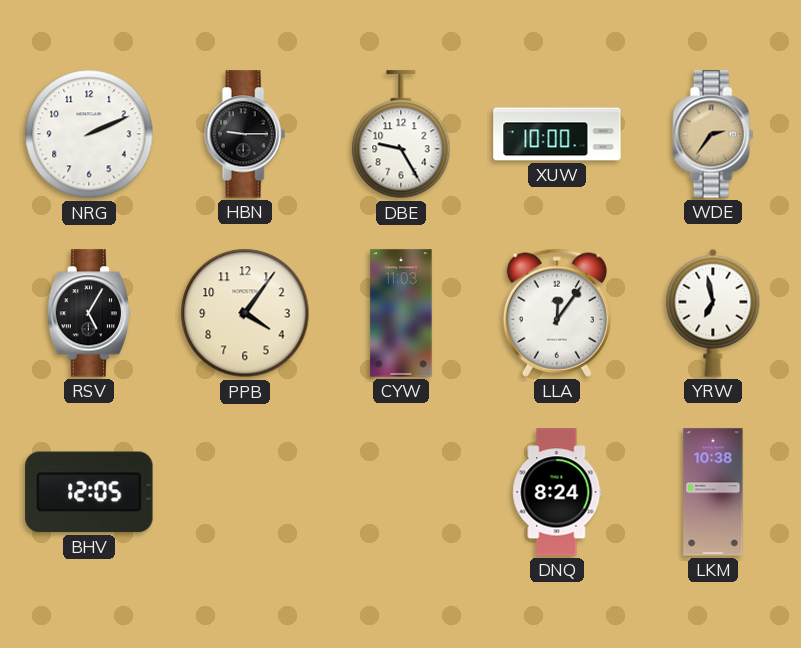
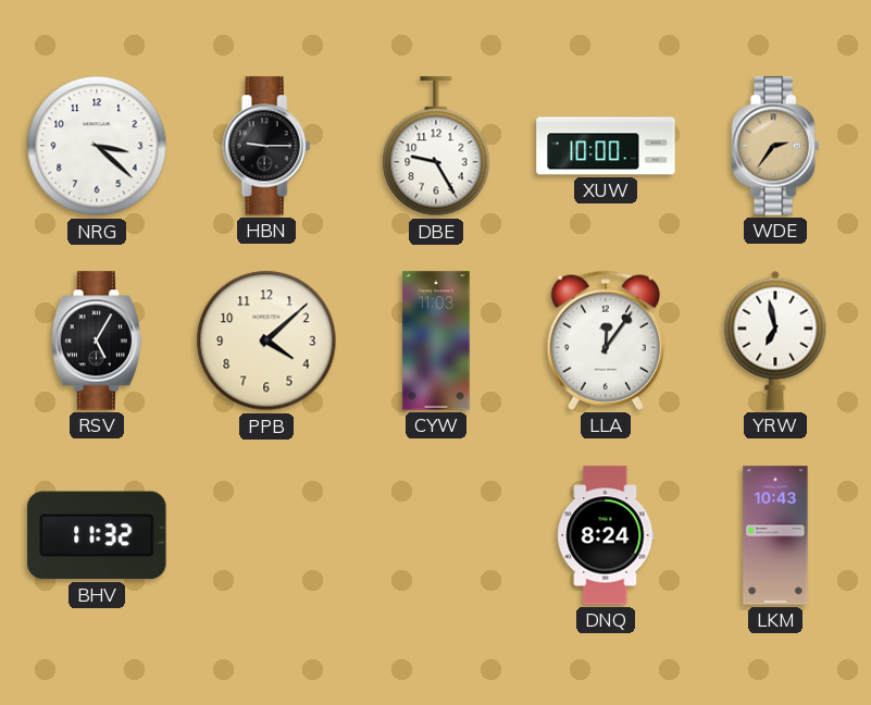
NRG: 2:11 -> 3:22 (97, 146)
PPB: 4:06 -> 4:08 (266, 341)
BHV: 12:05 -> 11:32 (97, 535)
LKM: 10:38 -> 10:43 (775, 535)
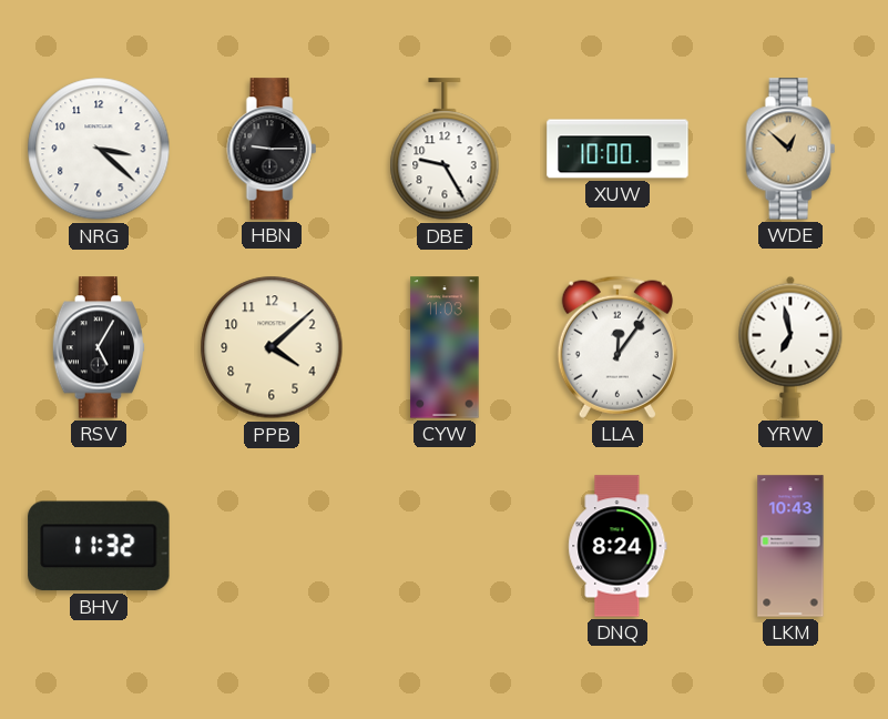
WDE: 2:36 -> 12:52 (790, 149)
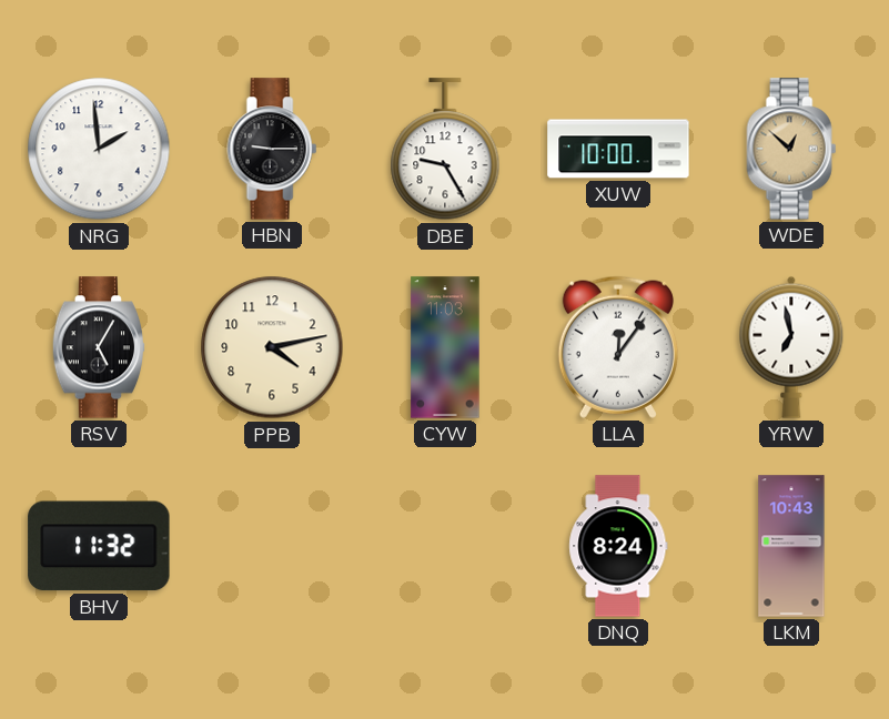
NRG: 3:22 -> 1:59 (99, 149)
PPB: 4:08 -> 4:13 (272, 347)
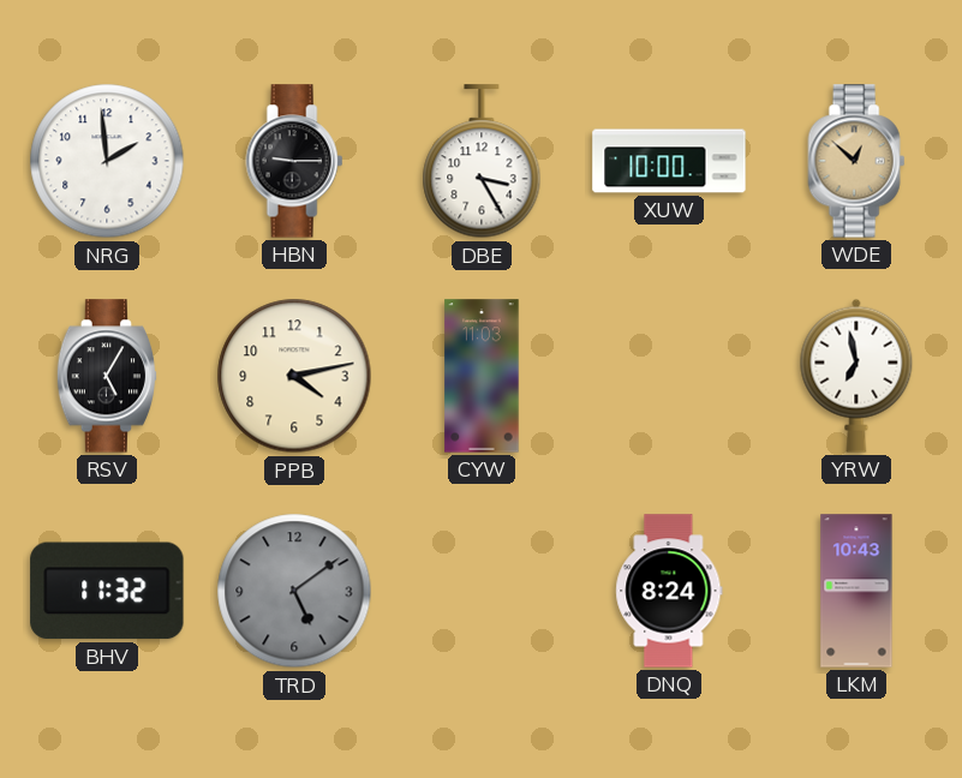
DBE: 9:25 -> 3:25 (482, 162)
LLA: 12:06 -> none (618, 347)
TRD: none -> 5:09 (294, 591)
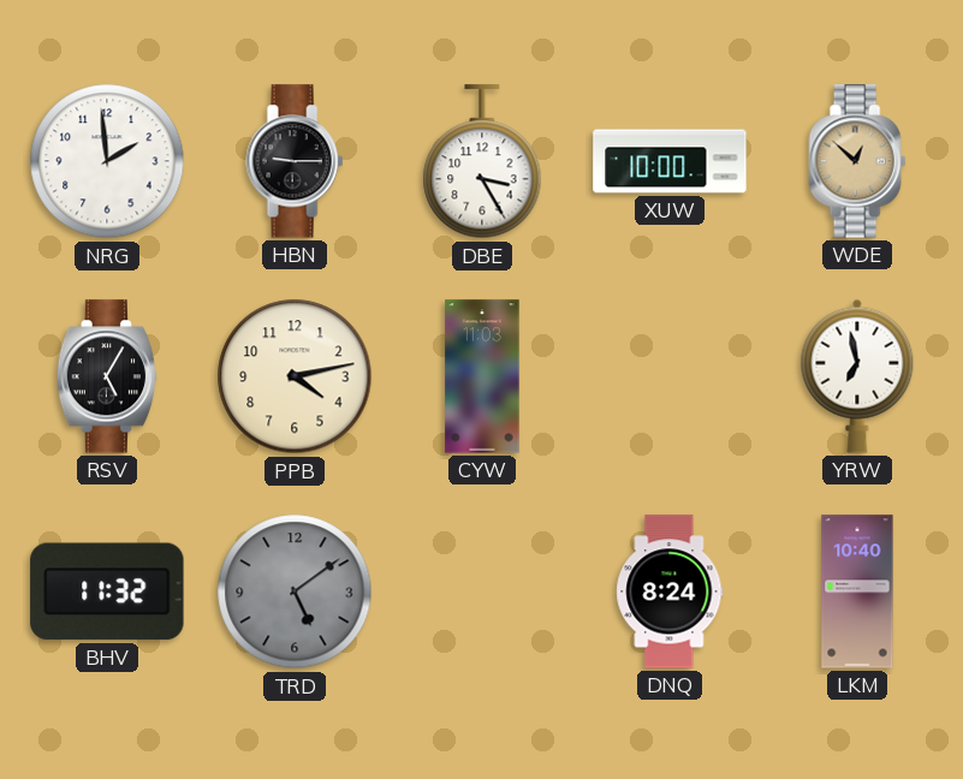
LKM: 10:43 -> 10:40 (857, 591)
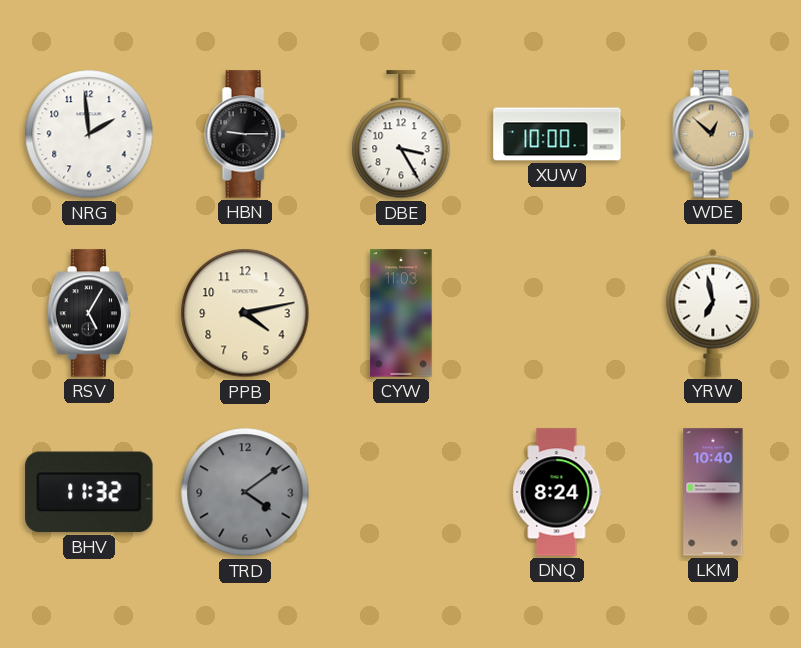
TRD: 5:09 -> 4:09 (245, 492)
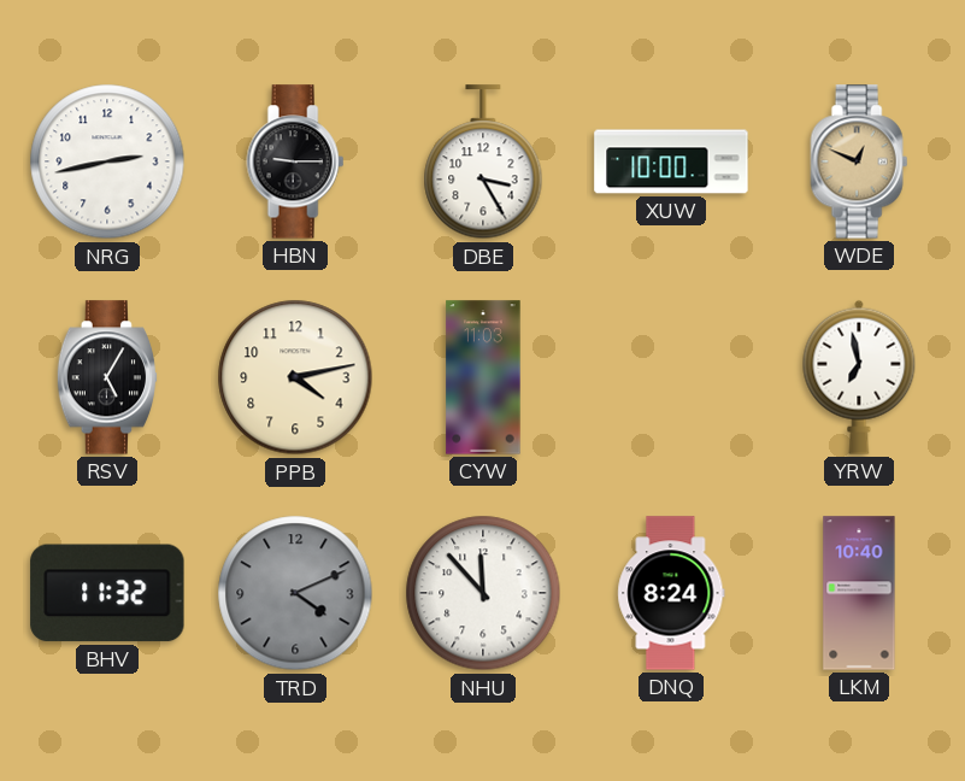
NRG: 1:59 -> 2:43 (107, 162)
WDE: 12:52 -> 12:49 (859, 162)
TRD: 4:09 -> 4:11 (295, 593)
NHU: none -> 11:53 (483, 593)
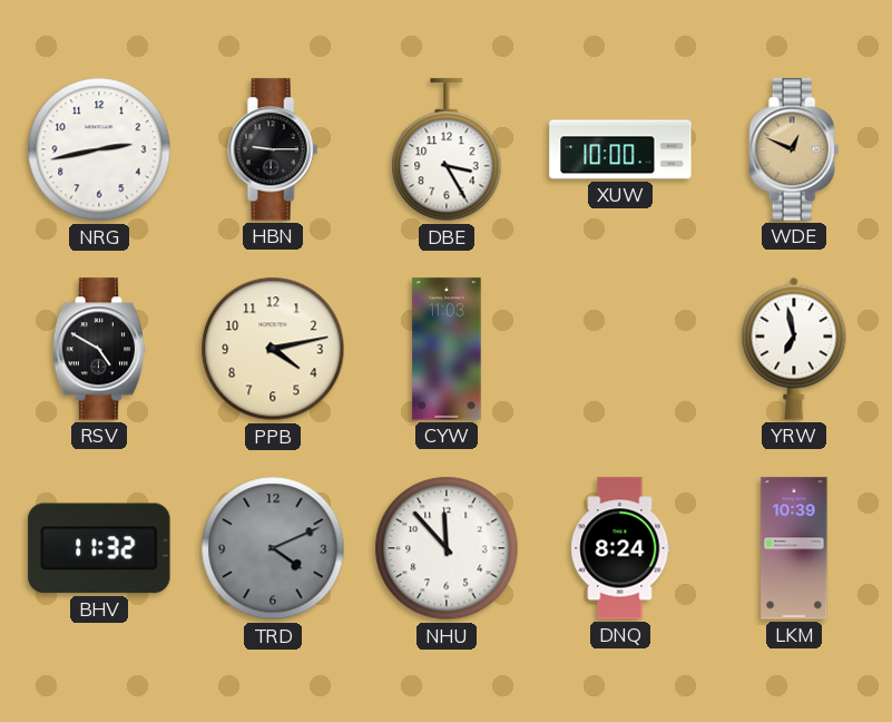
RSV: 5:05 -> 4:50 (99, 349)
LKM: 10:40 -> 10:39 (794, 548)
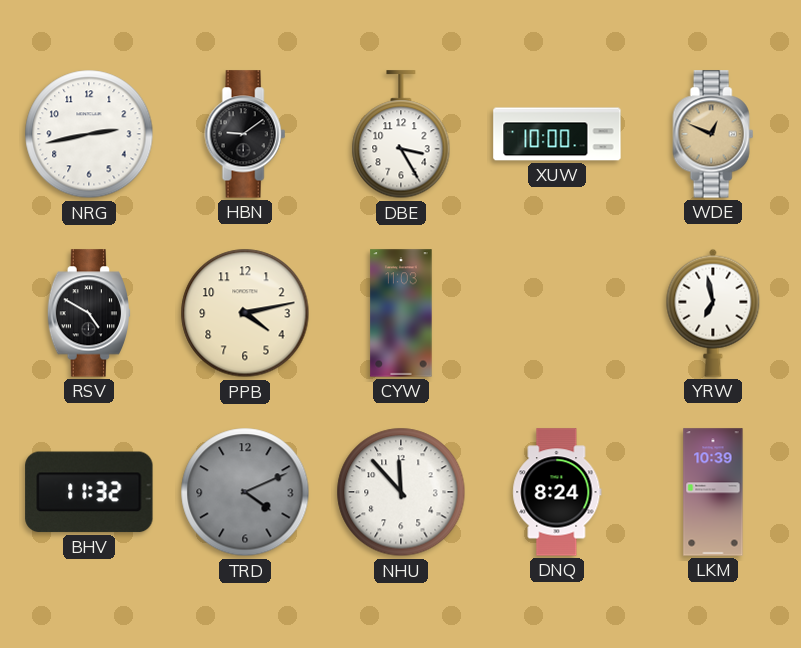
HBN: 9:15 -> 9:09 (245, 134)
